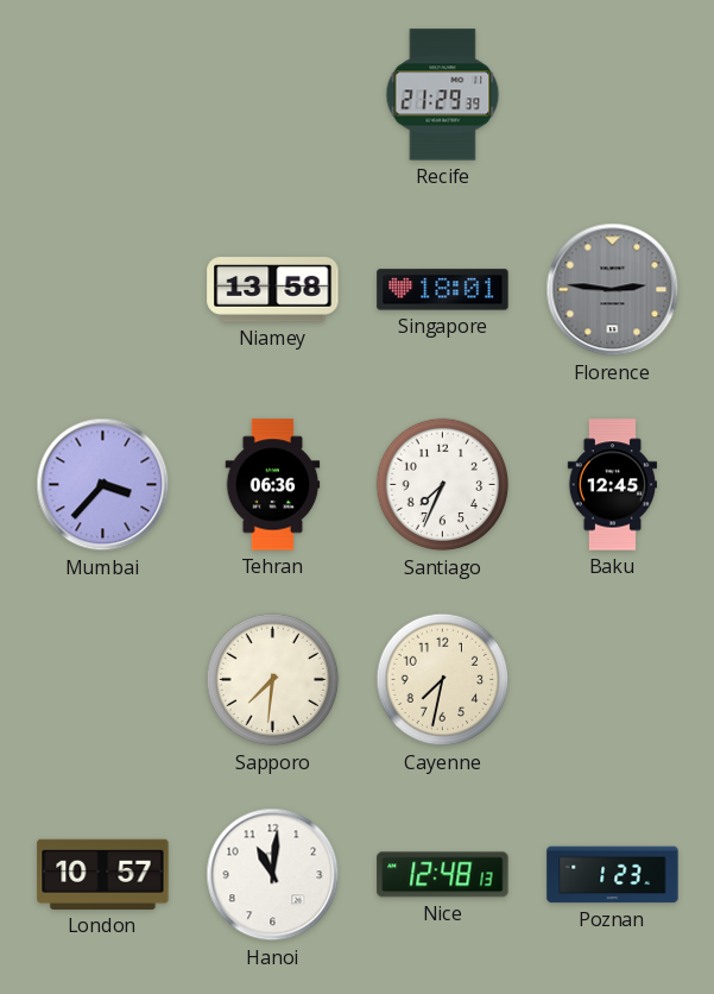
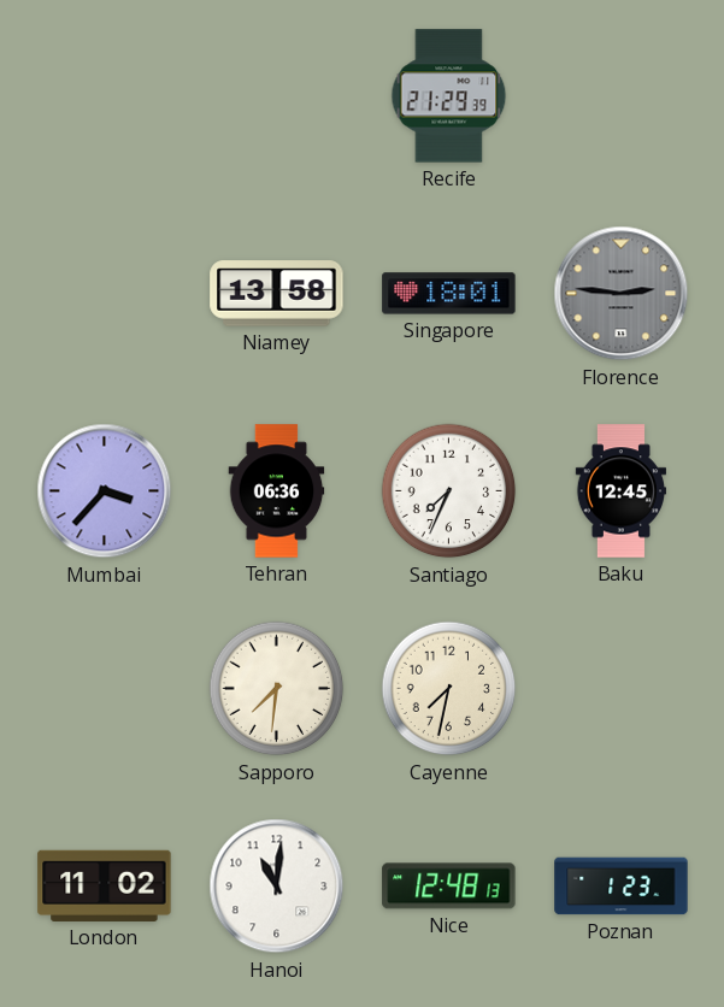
London: 10:57 -> 11:02 (105, 885)
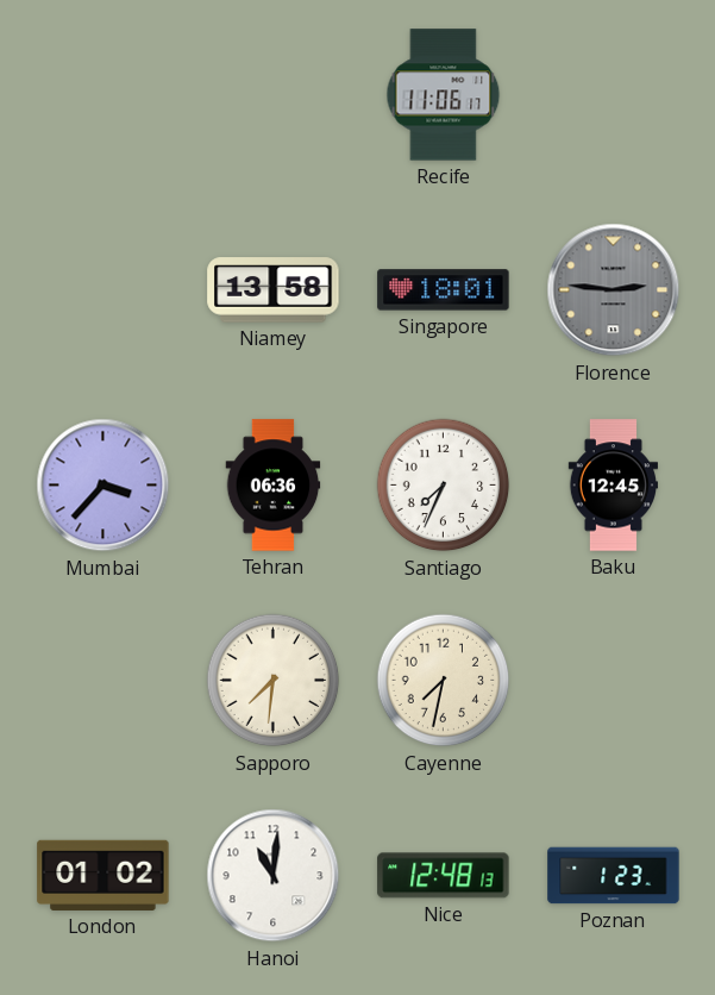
Recife: 21:29 -> 11:06 (444, 95)
London: 11:02 -> 01:02 (104, 875)
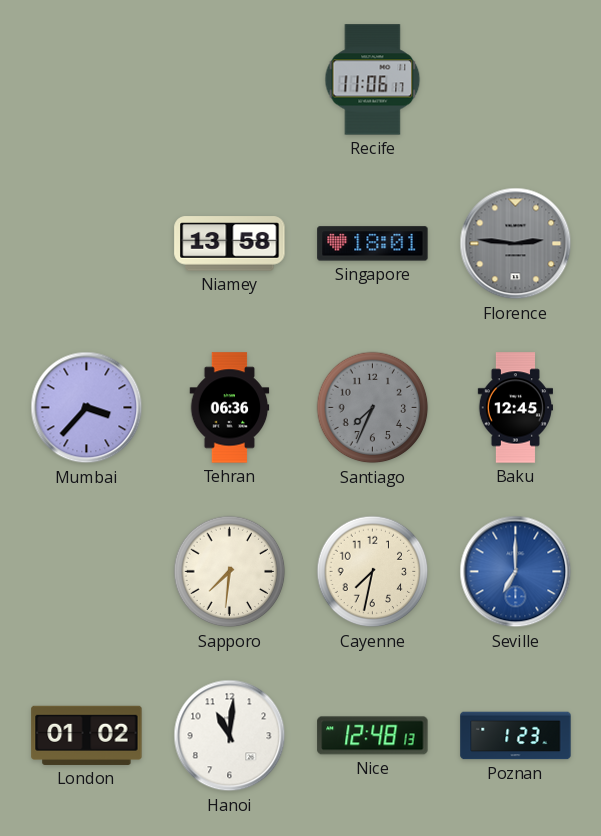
Santiago dial: white -> grey (373, 408)
Seville: none -> 7:00 (516, 572)
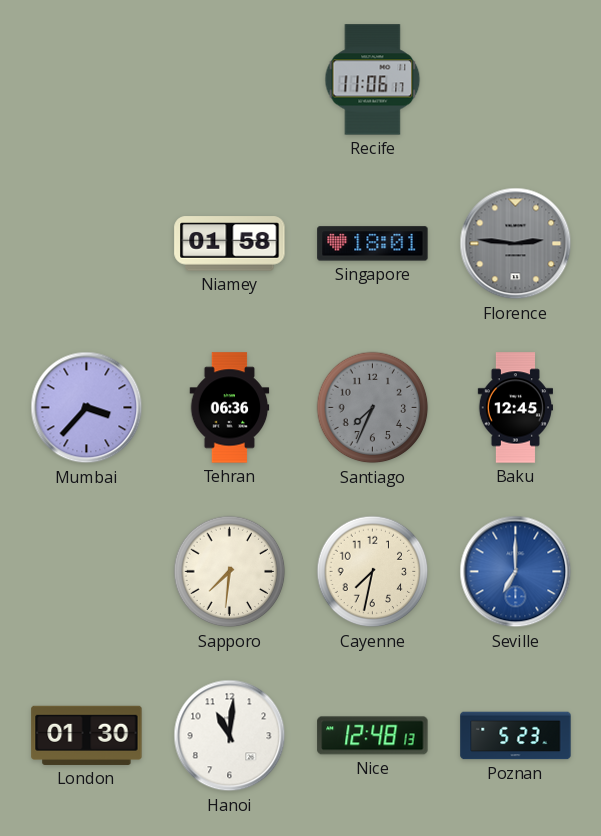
Niamey: 13:58 -> 01:58 (230, 244)
London: 01:02 -> 01:30 (87, 735)
Poznan: 1:23 -> 5:23 (516, 736)
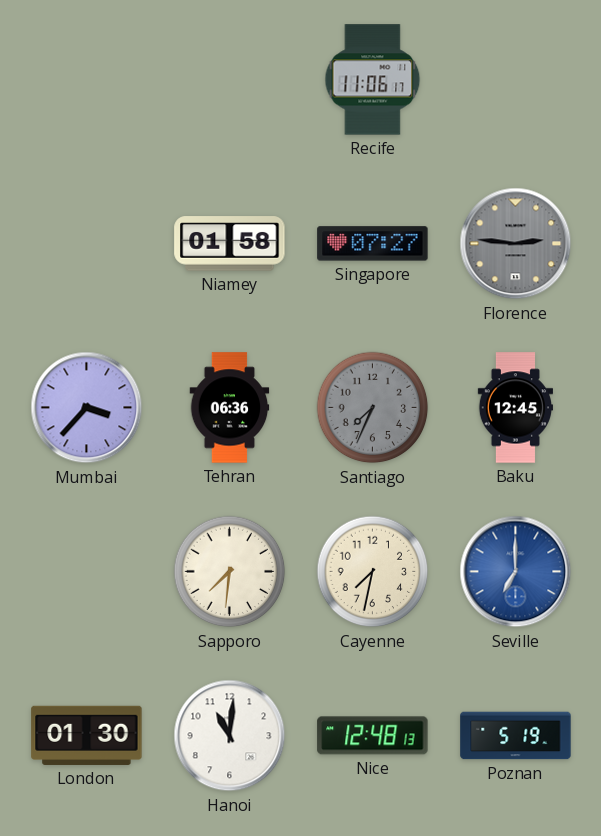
Singapore: 18:01 -> 07:27 (373, 244)
Poznan: 5:23 -> 5:19 (516, 736)
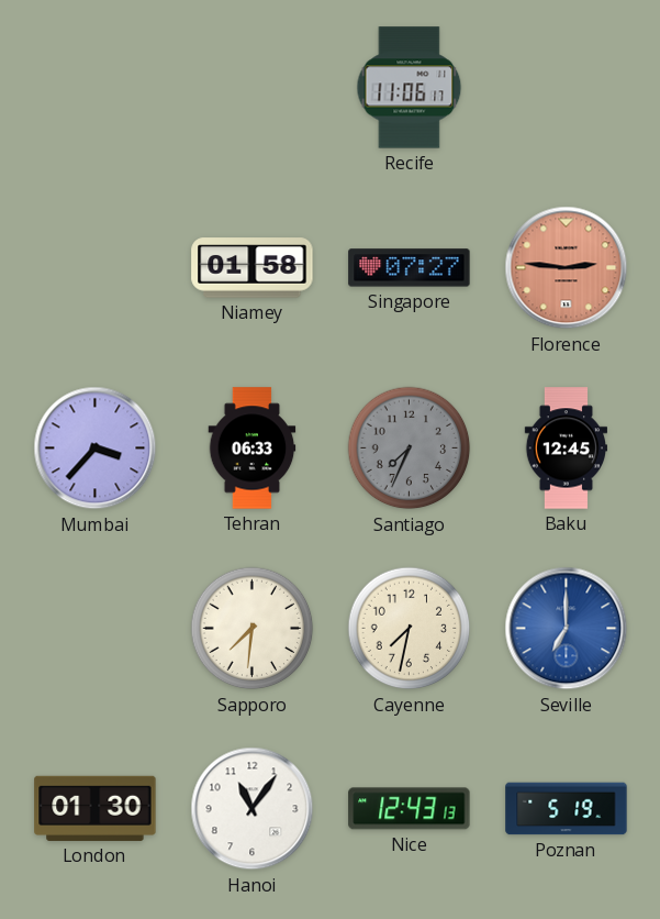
Florence dial: grey -> salmon (567, 268)
Tehran: 06:36 -> 06:33 (253, 449)
Hanoi: 11:01 -> 11:06 (253, 809)
Nice: 12:48 -> 12:43 (410, 809)
